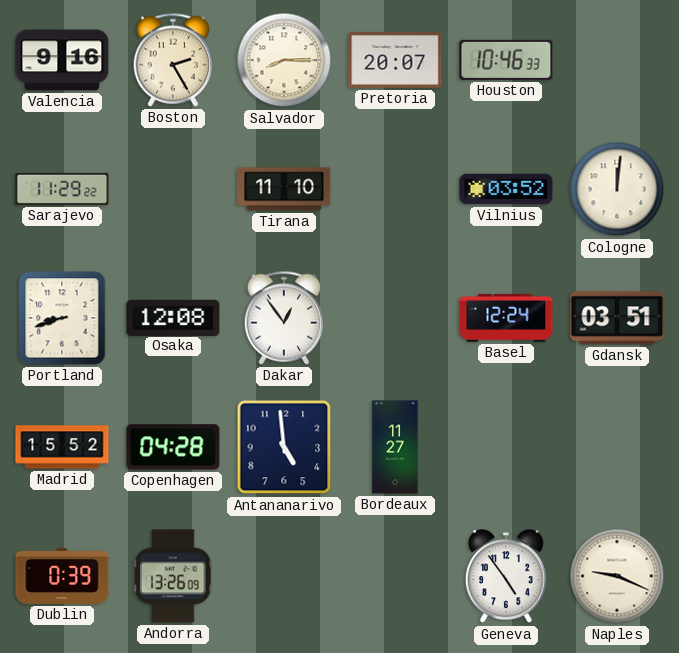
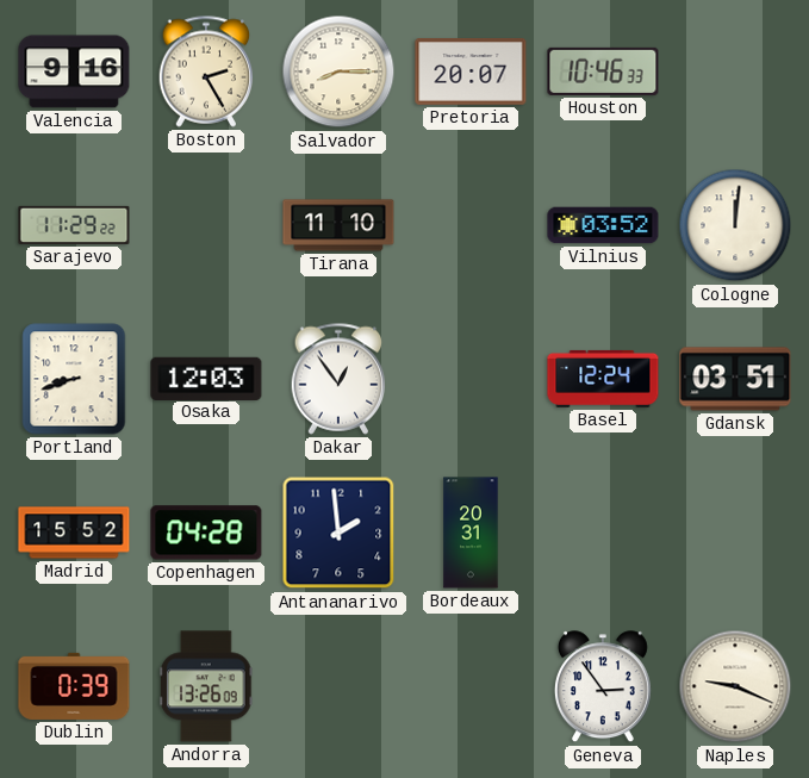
Osaka: 12:08 -> 12:03 (206, 378)
Antananarivo: 4:59 -> 1:59 (338, 533)
Bordeaux: 11:27 -> 20:31 (471, 533)
Geneva: 4:54 -> 2:54 (603, 687)
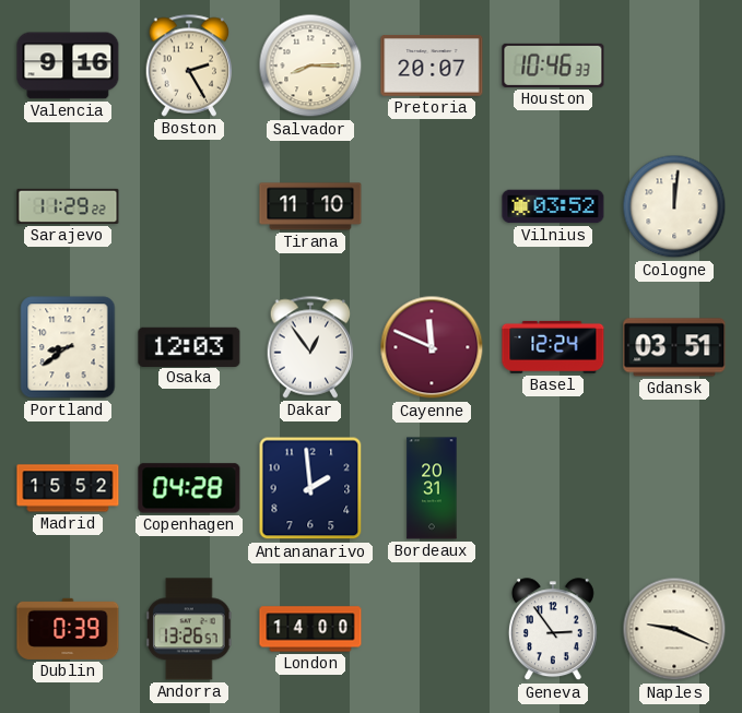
Portland: 8:42 -> 8:39 (68, 347)
Cayenne: none -> 11:49 (432, 347)
Andorra: 13:26:09 -> 13:26:57 (190, 629)
London: none -> 14:00 (310, 629)
